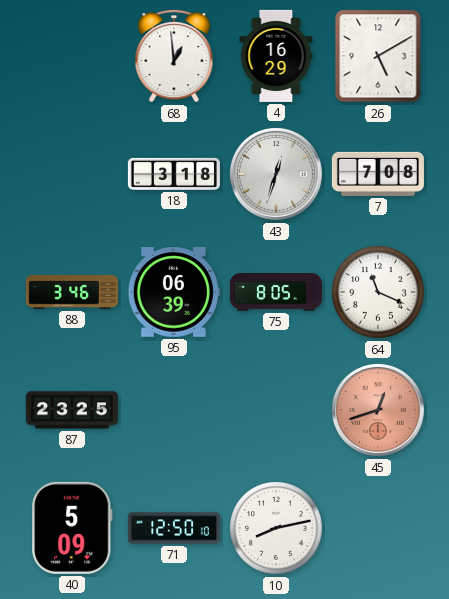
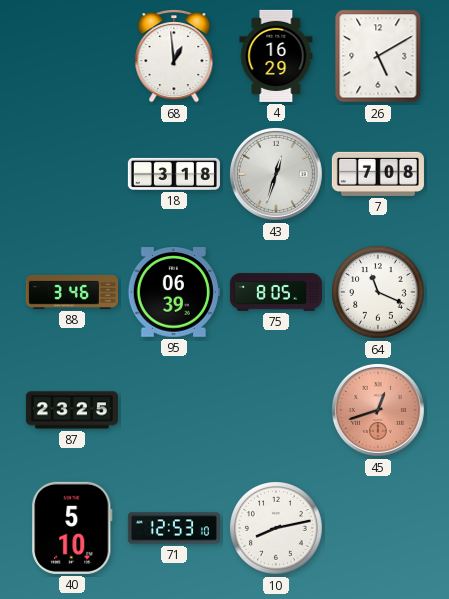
40: 5:09 -> 5:10 (72, 528)
71: 12:50 -> 12:53 (174, 528)
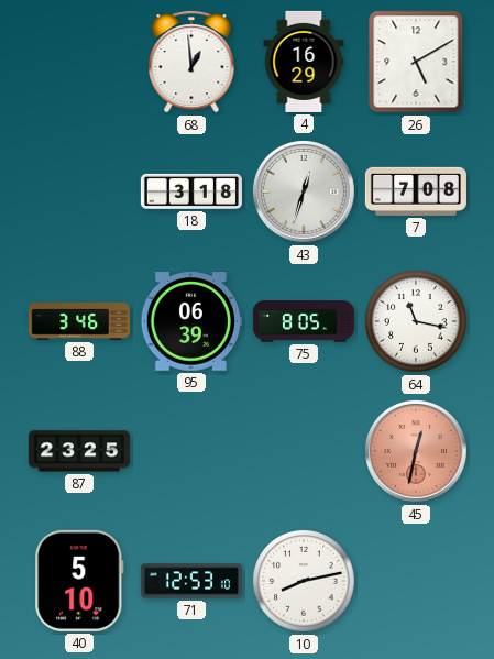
64: 11:19 -> 11:17 (417, 322)
45: 12:42 -> 12:32 (416, 451)
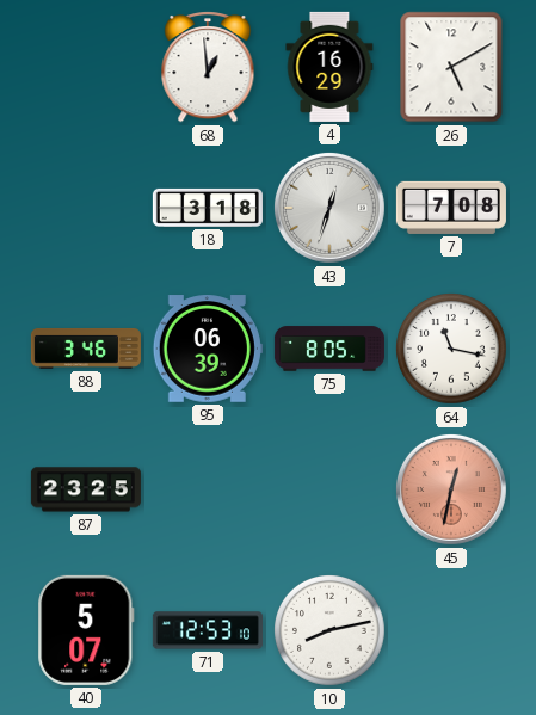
40: 5:10 -> 5:07 (86, 630)
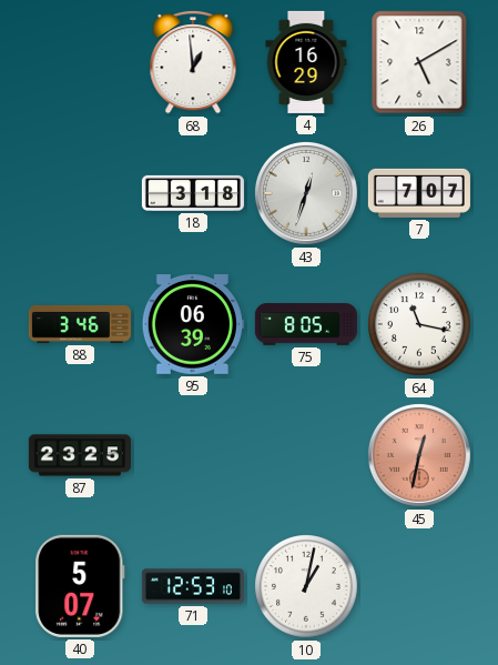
7: 7:08 -> 7:07 (419, 193)
10: 8:13 -> 1:02 (307, 587)
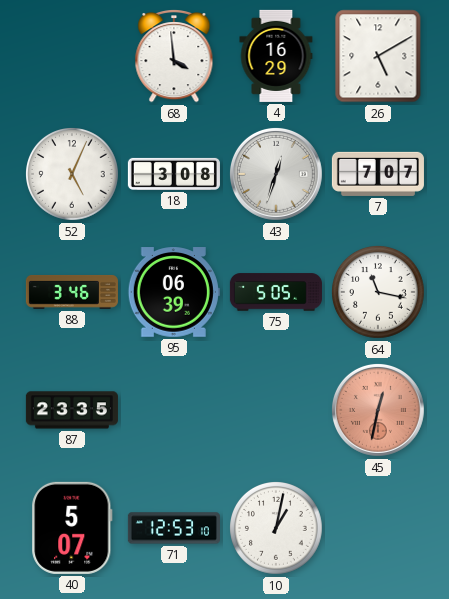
68: 12:59 -> 3:59 (174, 57)
52: none -> 5:04 (73, 175)
18: 3:18 -> 3:08 (174, 174)
75: 8:05 -> 5:05 (276, 292)
87: 23:25 -> 23:35 (72, 410)
